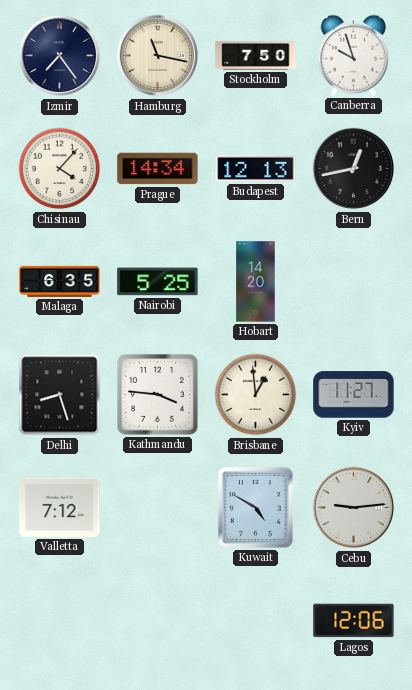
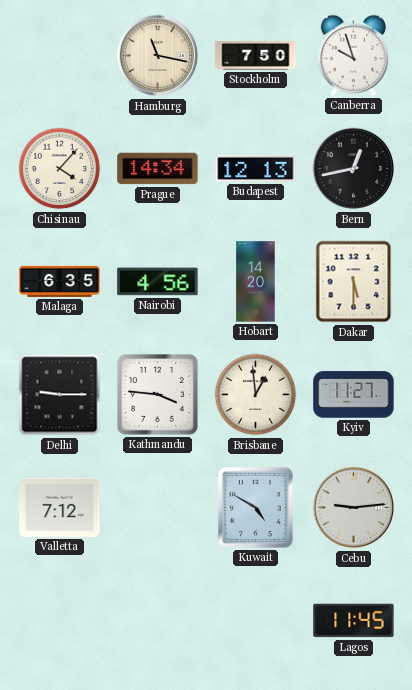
Izmir: 7:24 -> none (60, 56)
Nairobi: 5:25 -> 4:56 (158, 282)
Dakar: none -> 5:30 (354, 282)
Delhi: 8:27 -> 9:15 (60, 395)
Lagos: 12:06 -> 11:45 (354, 621)
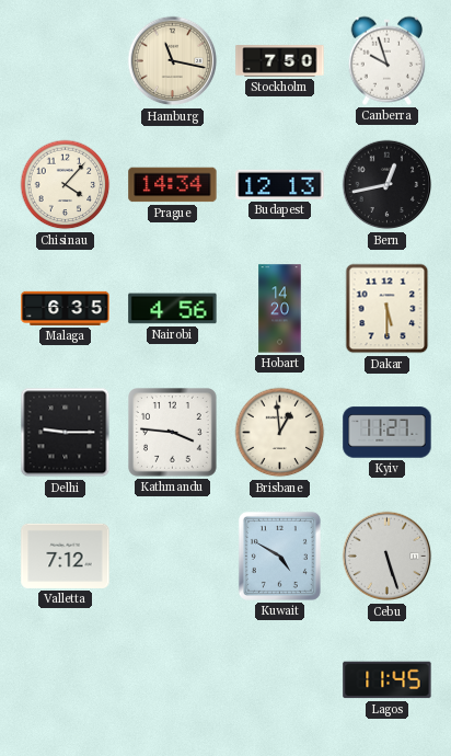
Cebu: 9:14 -> 5:27 (388, 557)
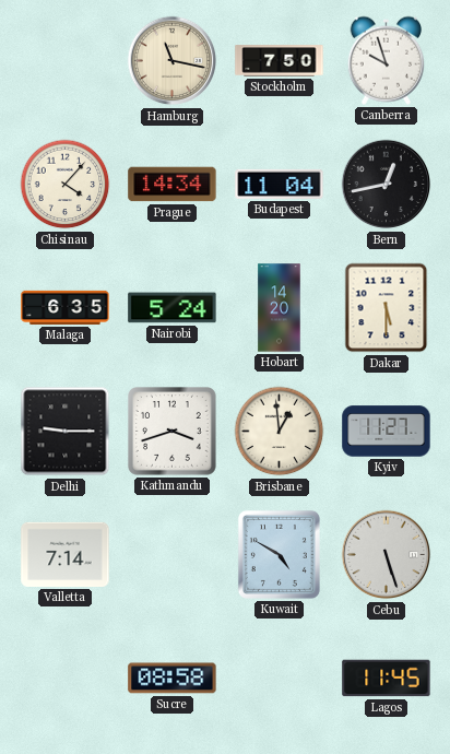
Budapest: 12:13 -> 11:04 (280, 184)
Nairobi: 4:56 -> 5:24 (173, 308)
Kathmandu: 3:46 -> 3:42 (173, 432)
Valletta: 7:12 -> 7:14 (66, 554)
Sucre: none -> 08:58 (173, 679)
